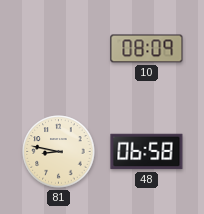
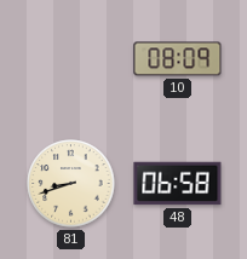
81: 8:47 -> 8:42 (71, 184)
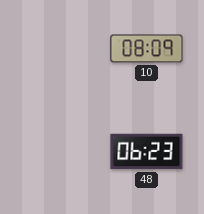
81: 8:42 -> none (71, 184)
48: 06:58 -> 06:23 (147, 152)
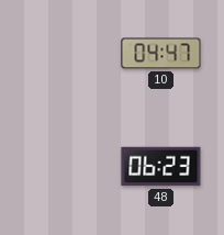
10: 08:09 -> 04:47 (161, 54)
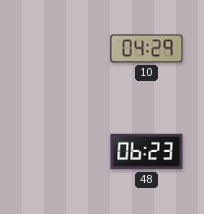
10: 04:47 -> 04:29 (147, 49)
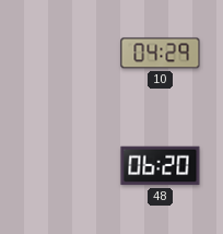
48: 06:23 -> 06:20 (161, 166)
